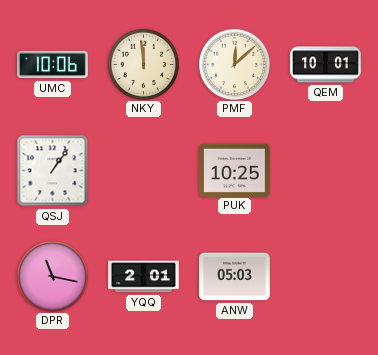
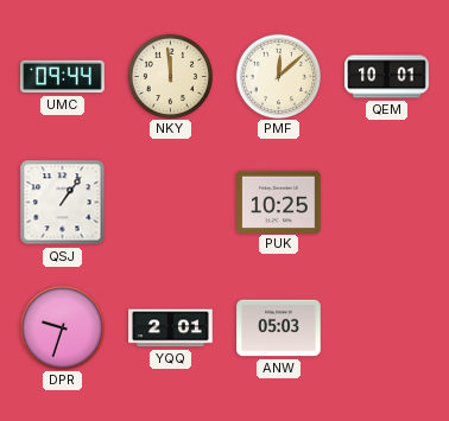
UMC: 10:06 -> 09:44 (63, 77)
DPR: 11:17 -> 9:33 (62, 327)
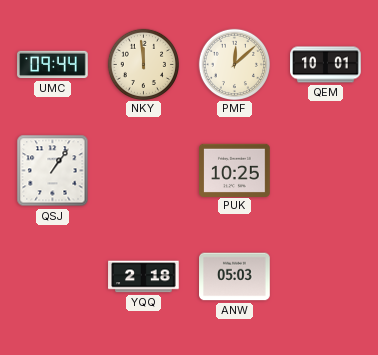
DPR: 9:33 -> none (62, 327)
YQQ: 2:01 -> 2:18 (144, 277)
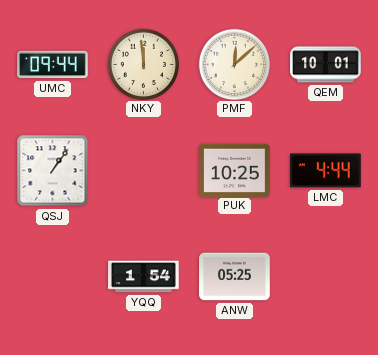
LMC: none -> 4:44 (326, 171)
YQQ: 2:18 -> 1:54 (144, 277)
ANW: 05:03 -> 05:25 (235, 277)
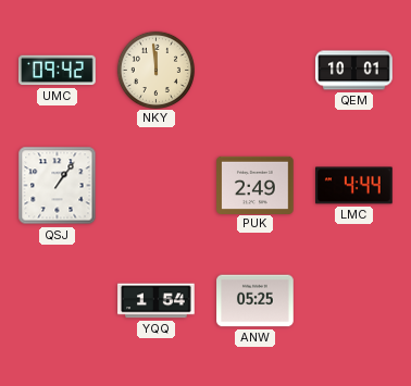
UMC: 09:44 -> 09:42 (58, 71)
PMF: 12:08 -> none (234, 64)
PUK: 10:25 -> 2:49 (256, 185)
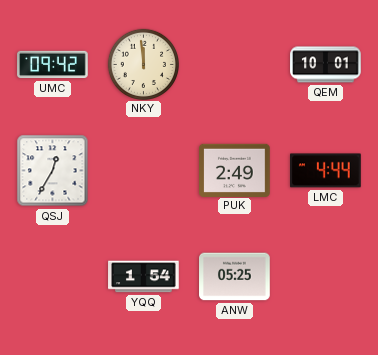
QSJ: 1:06 -> 12:35 (53, 171)
